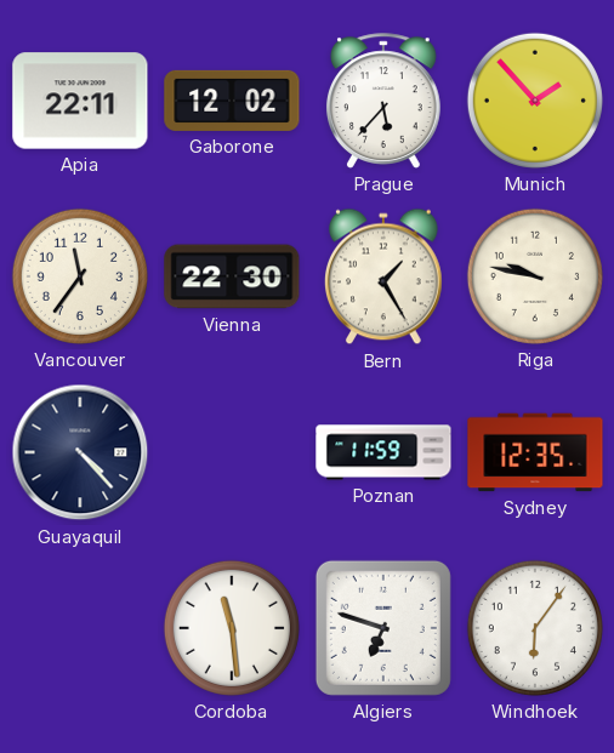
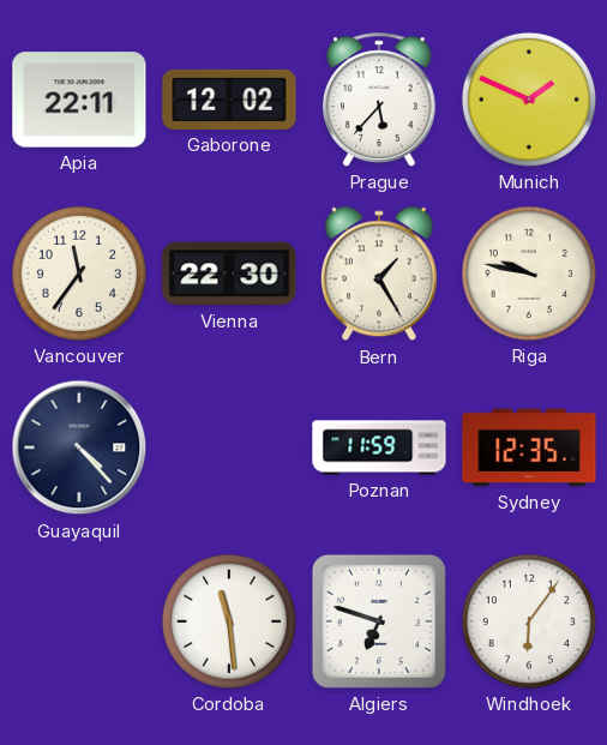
Munich: 1:53 -> 1:49 (529, 100)
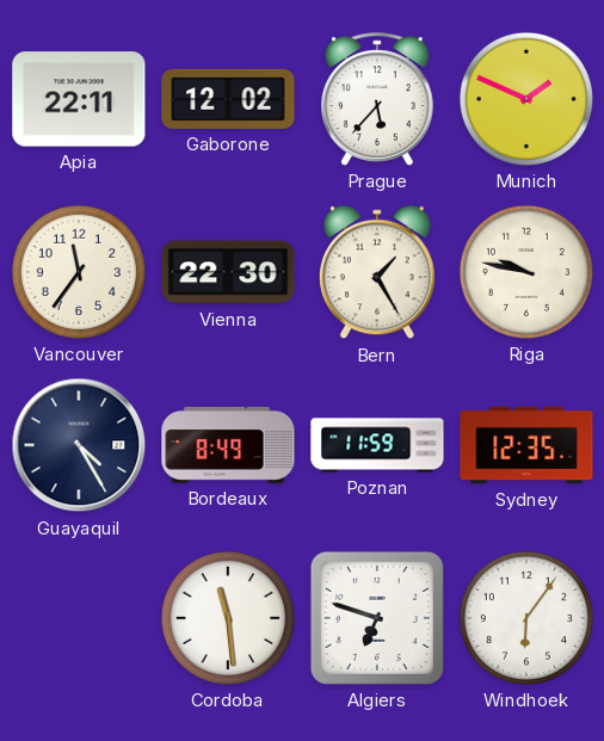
Guayaquil: 4:23 -> 4:25 (79, 445)
Bordeaux: none -> 8:49 (228, 445)
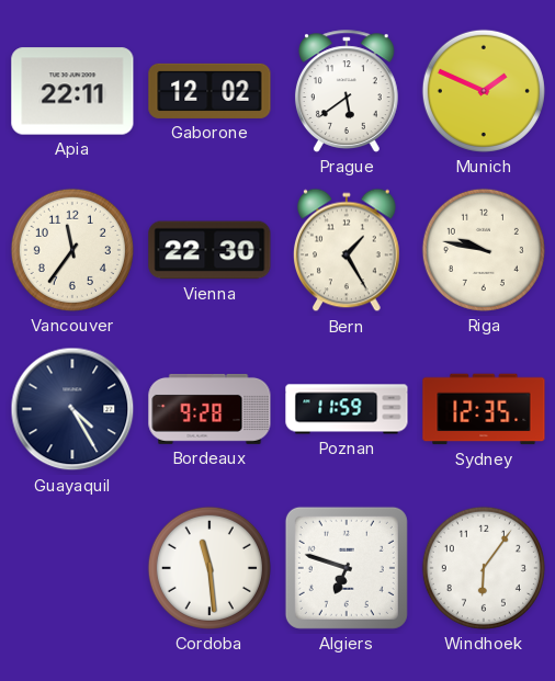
Prague: 5:37 -> 5:39 (347, 91)
Bordeaux: 8:49 -> 9:28 (209, 409)
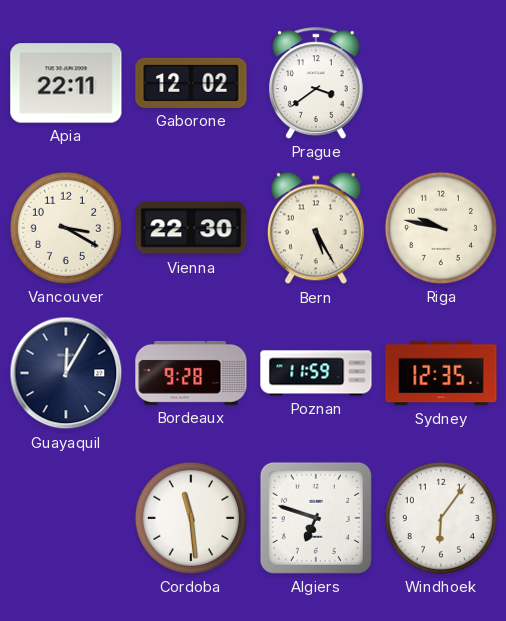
Prague: 5:39 -> 3:39 (316, 83)
Munich: 1:49 -> none (484, 91)
Vancouver: 11:36 -> 3:20 (66, 228)
Bern: 1:25 -> 5:25 (316, 228)
Guayaquil: 4:25 -> 12:05 (66, 373)
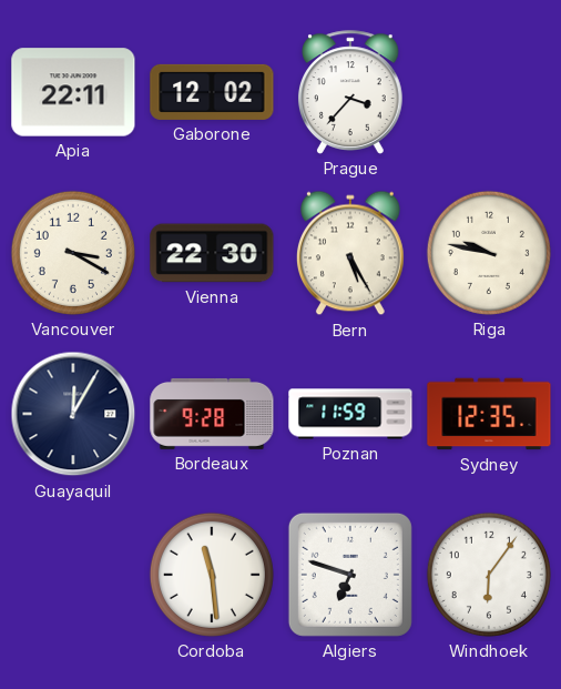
Prague: 3:39 -> 3:37 (350, 92)
